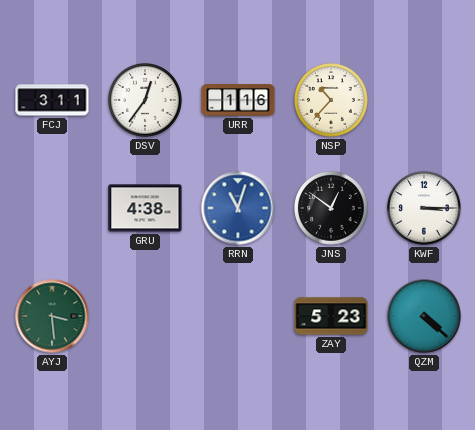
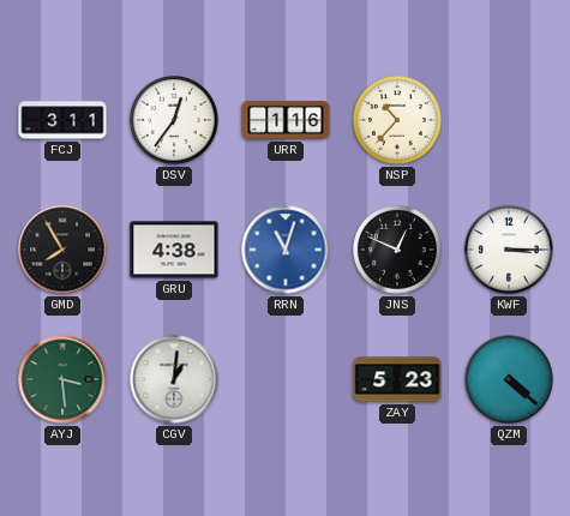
GMD: none -> 7:55 (62, 250)
JNS: 12:51 -> 12:49 (398, 251)
CGV: none -> 1:01 (174, 379)
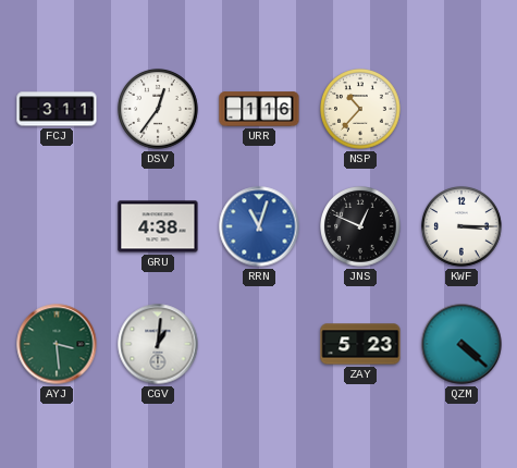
GMD: 7:55 -> none (62, 250)
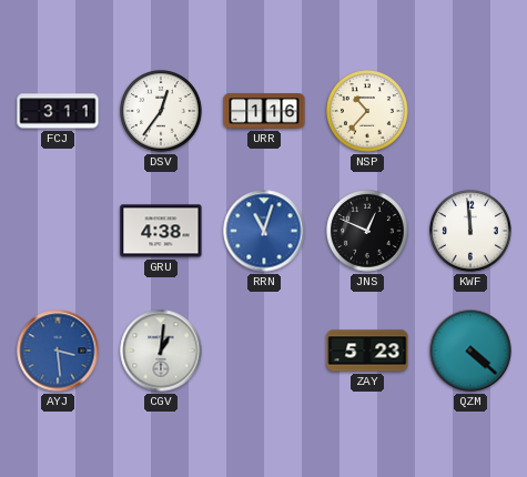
KWF: 3:15 -> 11:59 (472, 232)
AYJ dial: green -> blue (58, 351)
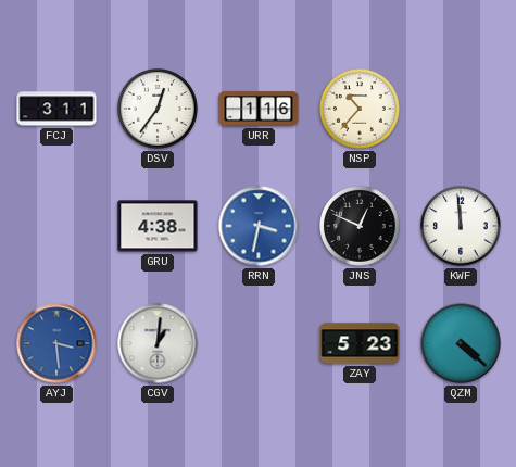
RRN: 11:03 -> 3:32 (259, 226)
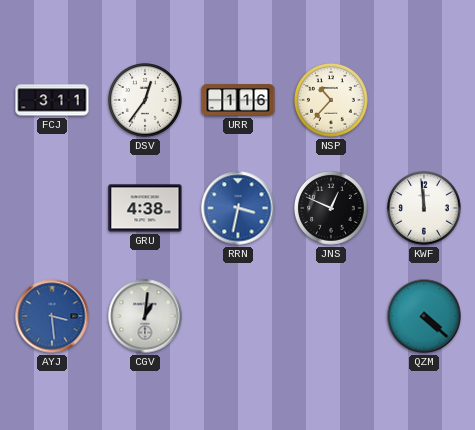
ZAY: 5:23 -> none (360, 343)
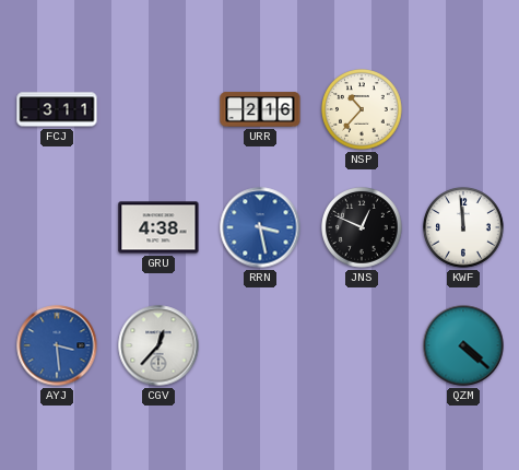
DSV: 12:36 -> none (146, 101)
URR: 1:16 -> 2:16 (260, 109)
RRN: 3:32 -> 3:28 (260, 227)
CGV: 1:01 -> 12:37 (158, 345)
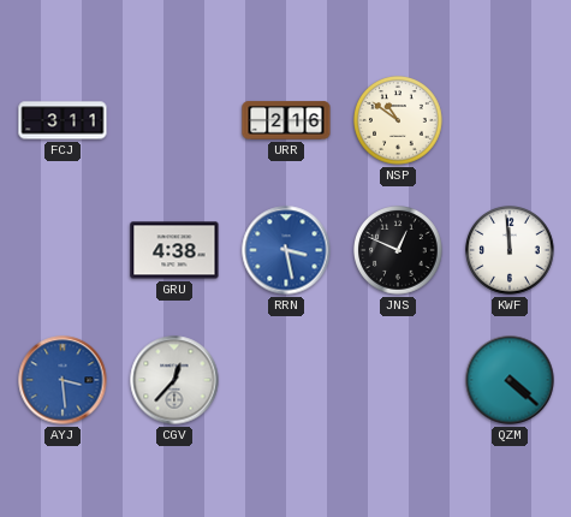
NSP: 10:37 -> 10:51 (399, 121)
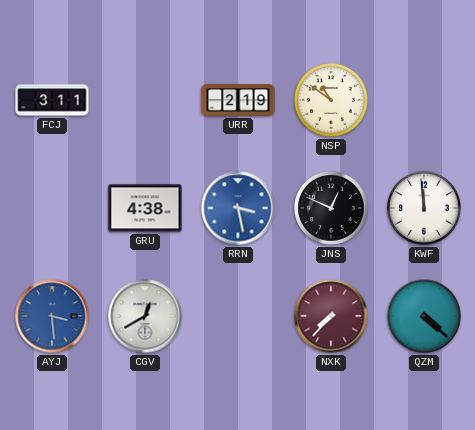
URR: 2:16 -> 2:19 (238, 100)
CGV: 12:37 -> 12:40 (145, 316)
NXK: none -> 7:37 (331, 316)
